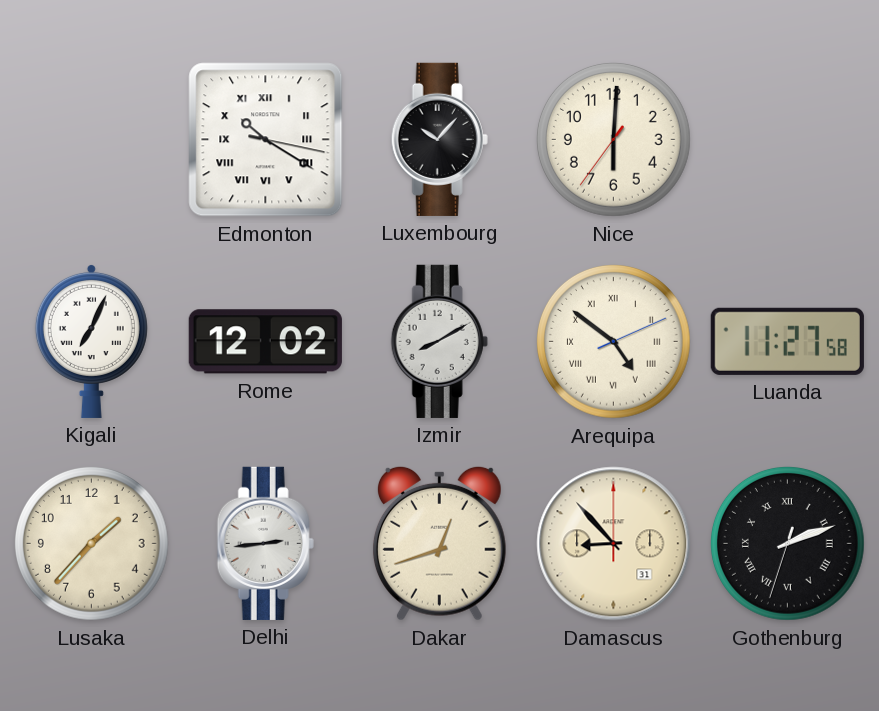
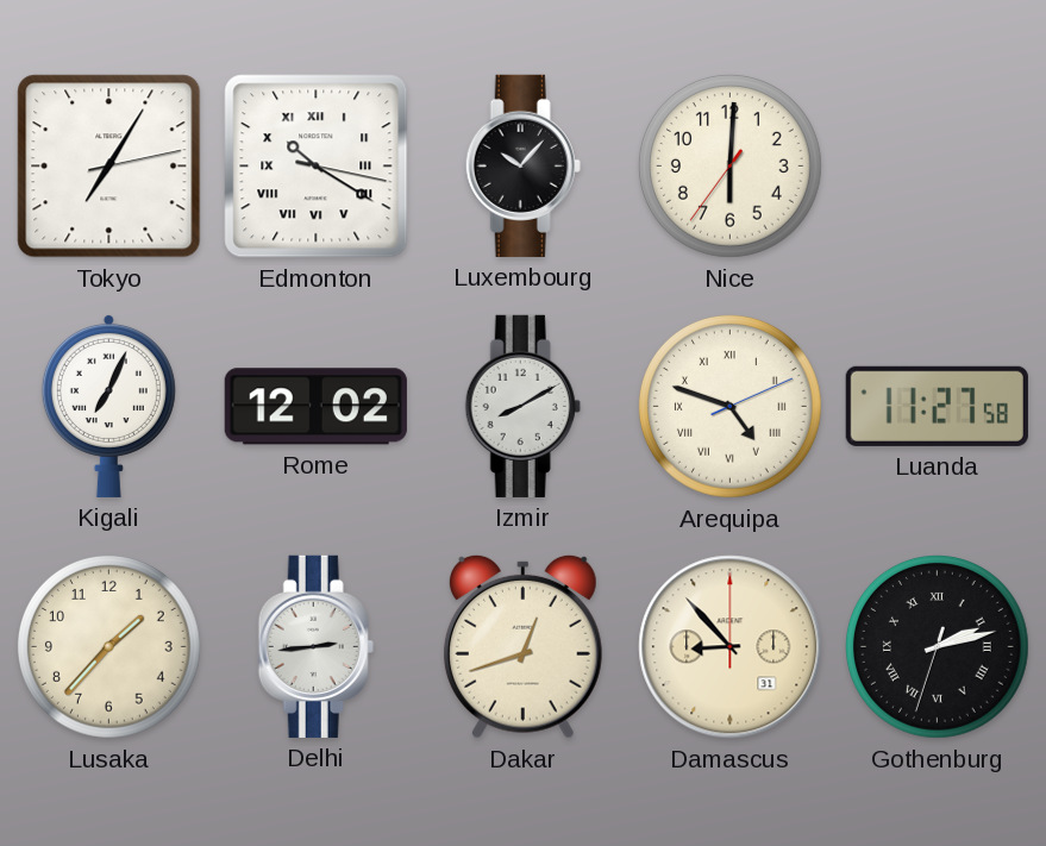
Tokyo: none -> 7:05 (109, 167)
Arequipa: 4:51 -> 4:48 (729, 406)
Gothenburg: 2:11 -> 2:12 (937, 646)
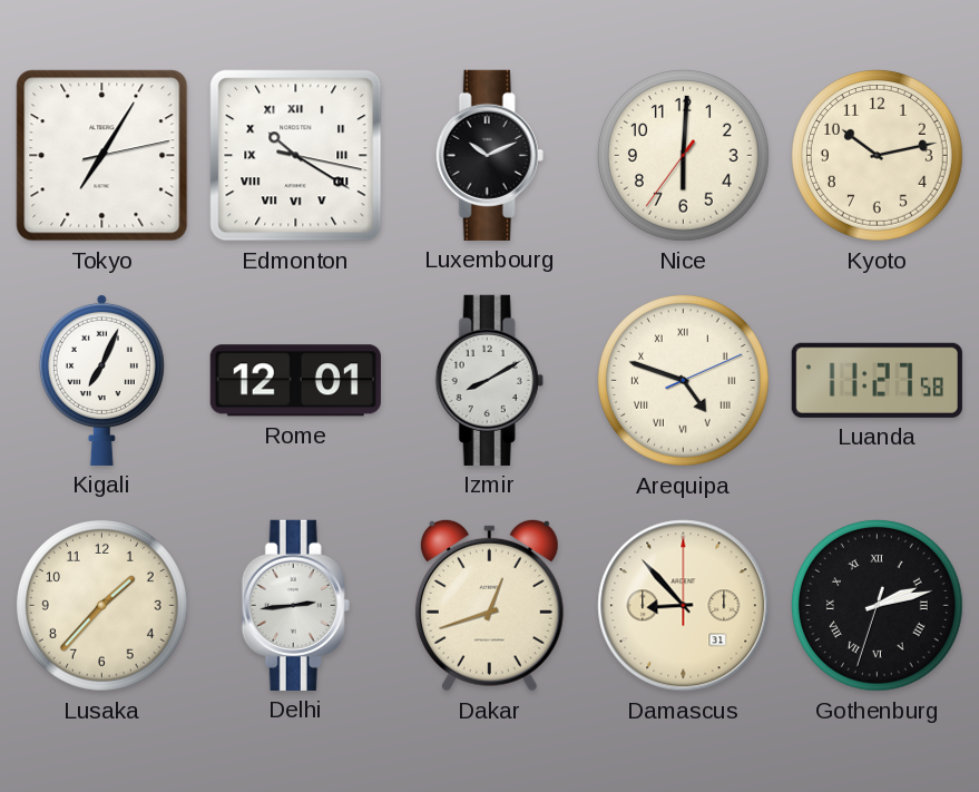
Luxembourg: 10:07 -> 10:11 (489, 155)
Kyoto: none -> 10:13 (877, 155)
Rome: 12:02 -> 12:01 (295, 381)
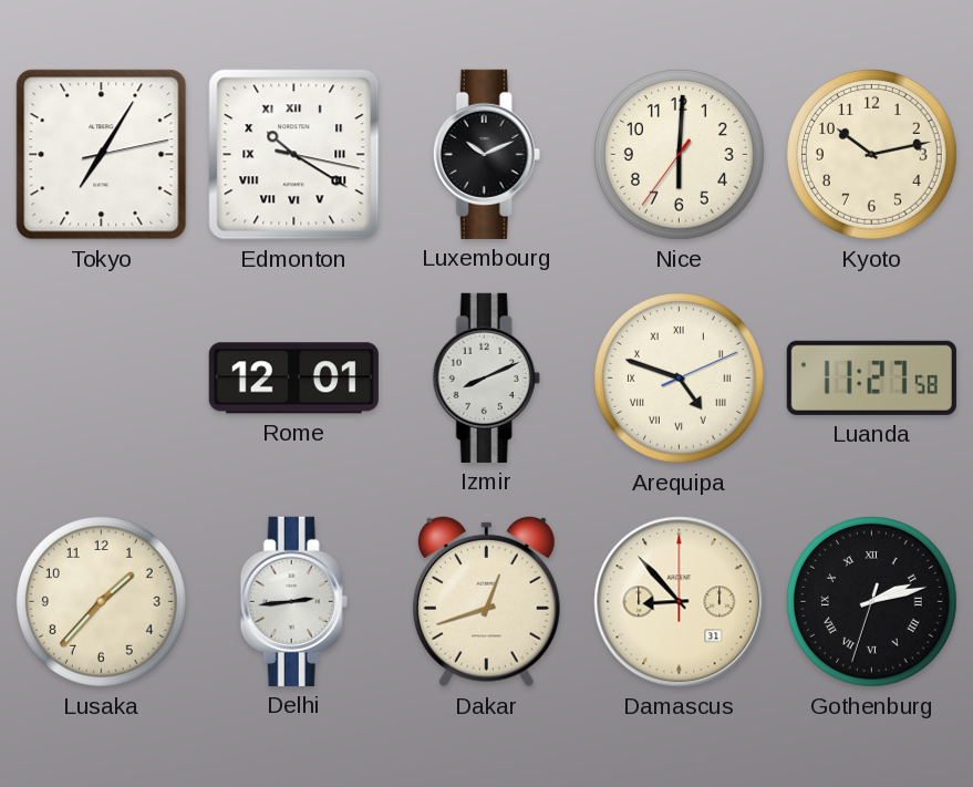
Kigali: 7:04 -> none (101, 380)
Izmir: 8:10 -> 8:11 (486, 377)
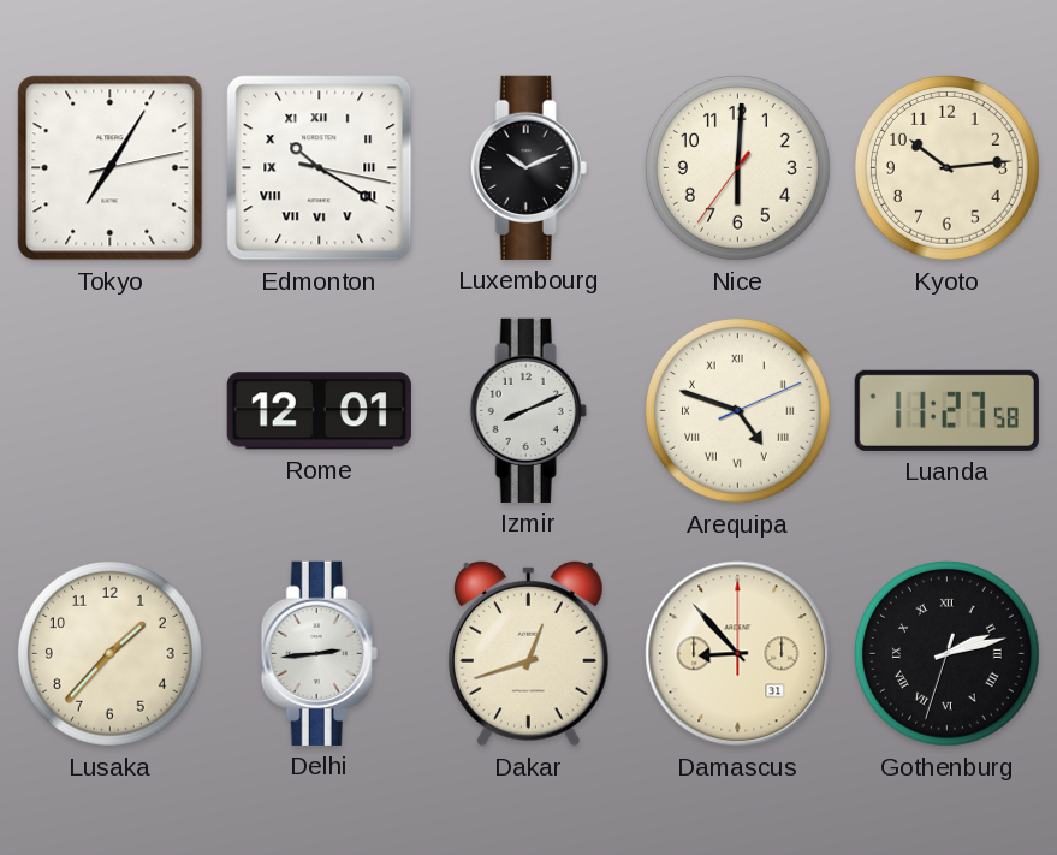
Kyoto: 10:13 -> 10:14 (946, 167)
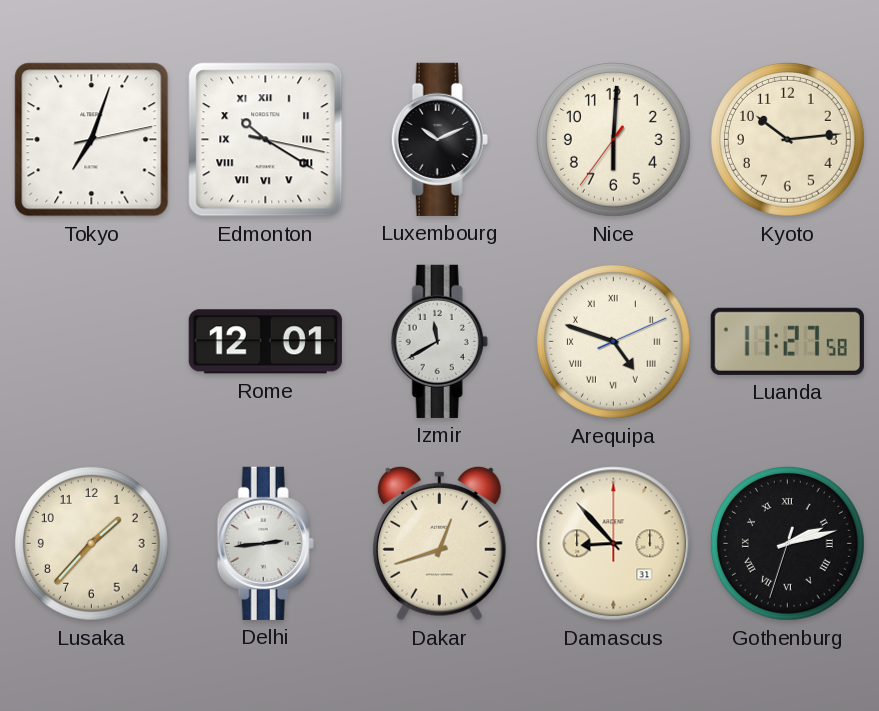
Tokyo: 7:05 -> 7:03 (92, 140)
Izmir: 8:11 -> 11:40 (439, 341)
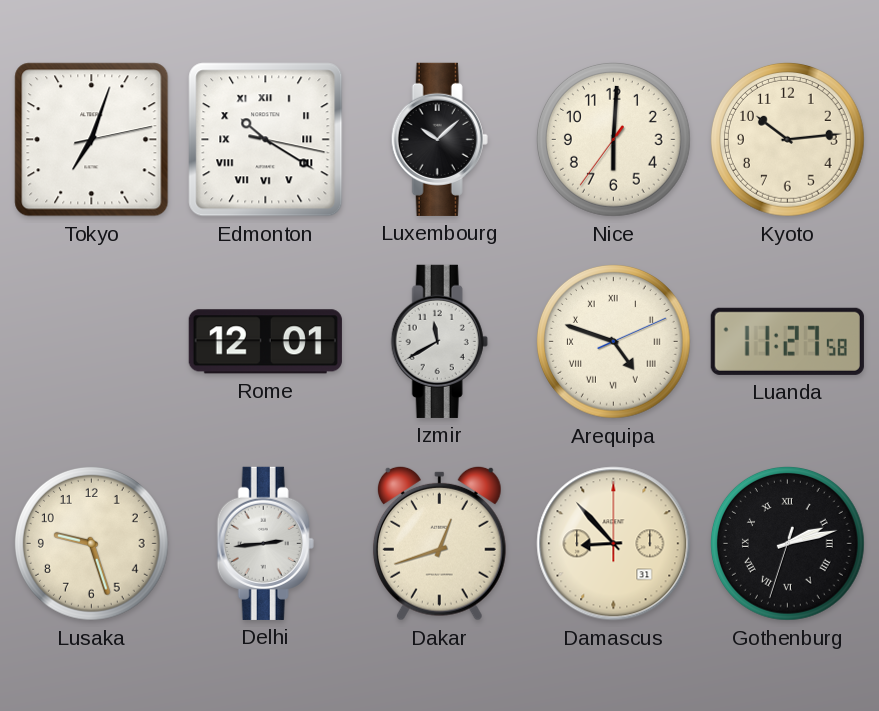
Luxembourg: 10:11 -> 10:08 (439, 139)
Lusaka: 1:37 -> 9:27 (91, 543)
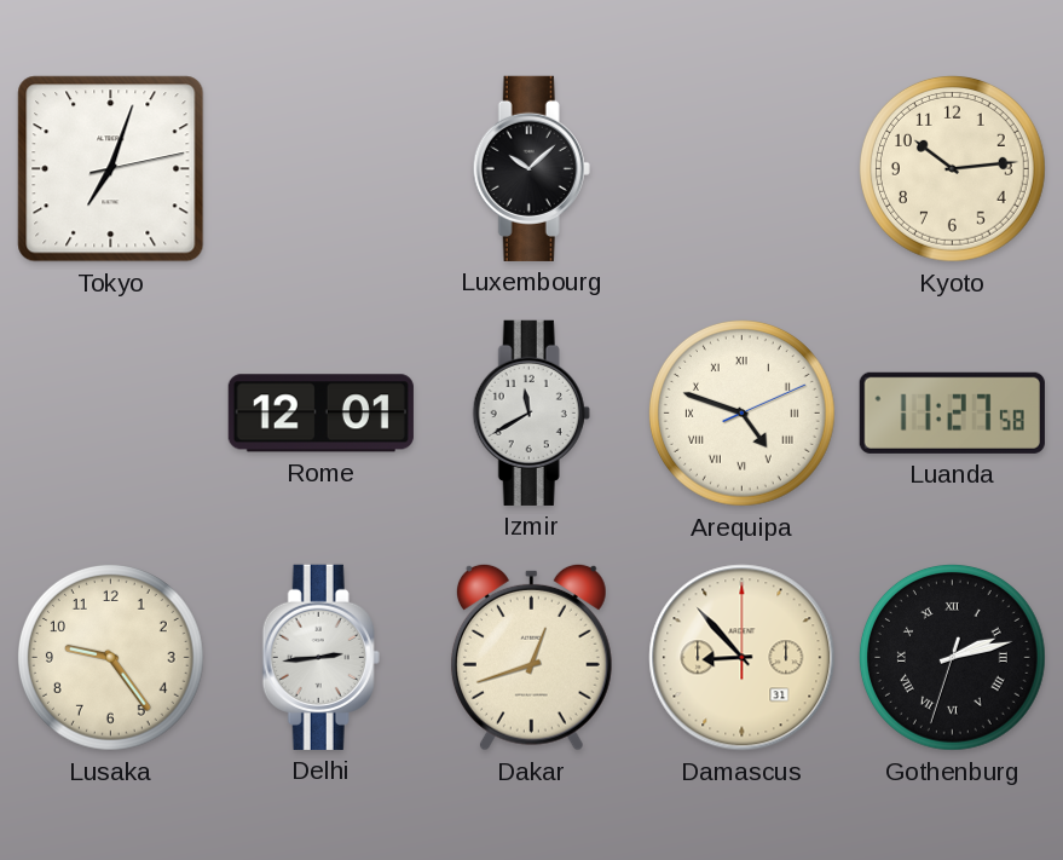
Edmonton: 10:20 -> none (266, 140)
Nice: 6:00 -> none (613, 139)
Lusaka: 9:27 -> 9:24 (110, 657)
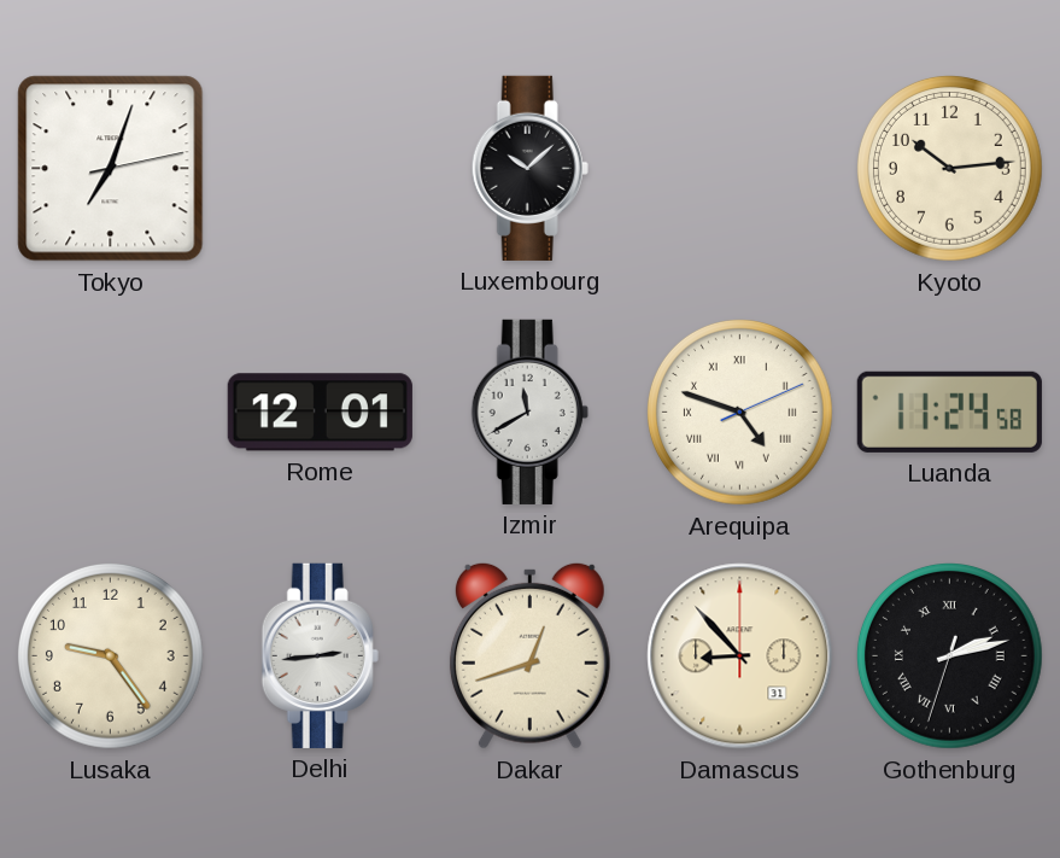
Luanda: 11:27 -> 11:24 (949, 412)
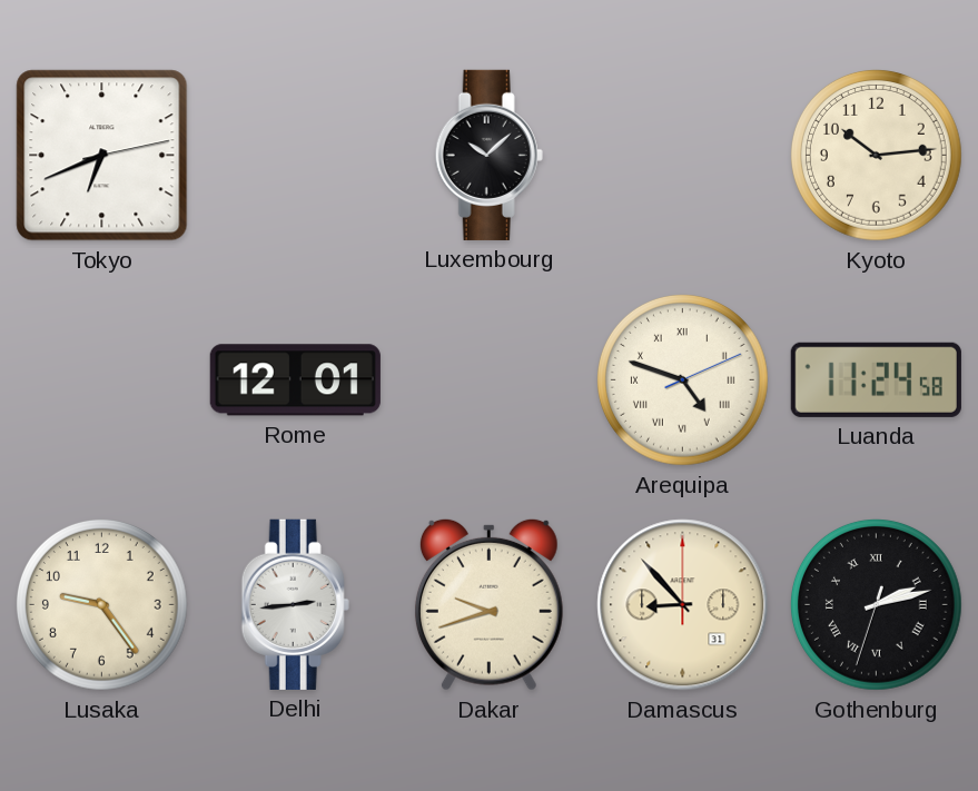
Tokyo: 7:03 -> 6:41 (102, 156)
Izmir: 11:40 -> none (529, 412)
Dakar: 12:42 -> 9:42 (488, 604)
